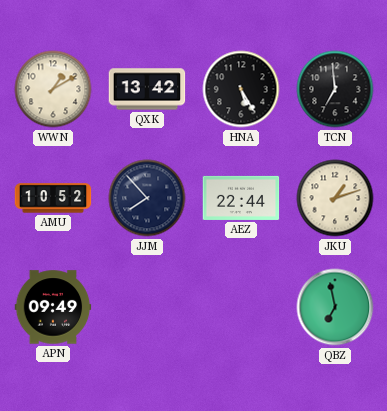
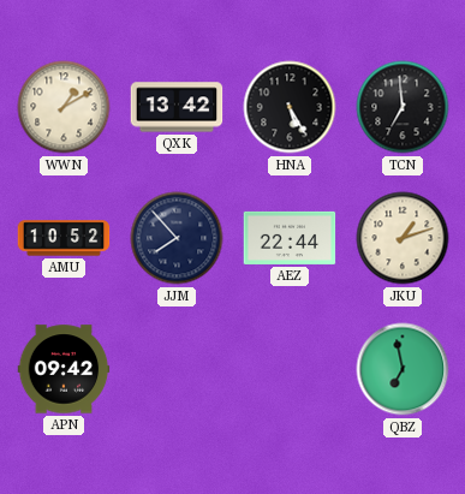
APN: 09:49 -> 09:42 (64, 369)
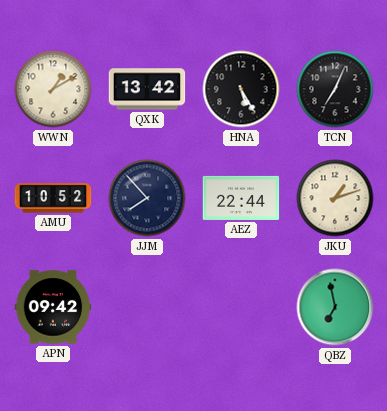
TCN: 6:59 -> 7:04 (335, 89)
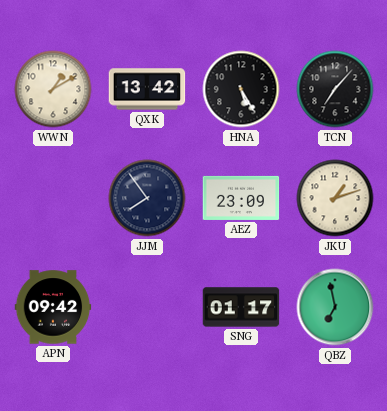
TCN: 7:04 -> 7:07 (335, 89)
AMU: 10:52 -> none (53, 198)
JJM: 7:53 -> 7:54 (147, 198)
AEZ: 22:44 -> 23:09 (241, 198)
SNG: none -> 01:17 (241, 307)
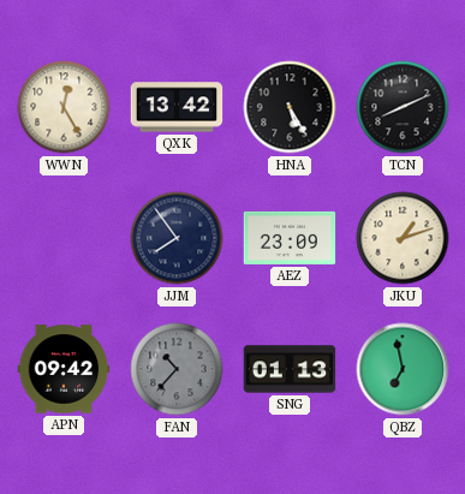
WWN: 1:10 -> 12:25 (64, 107)
TCN: 7:07 -> 8:11 (403, 107)
FAN: none -> 10:37 (177, 369)
SNG: 01:17 -> 01:13 (290, 369)
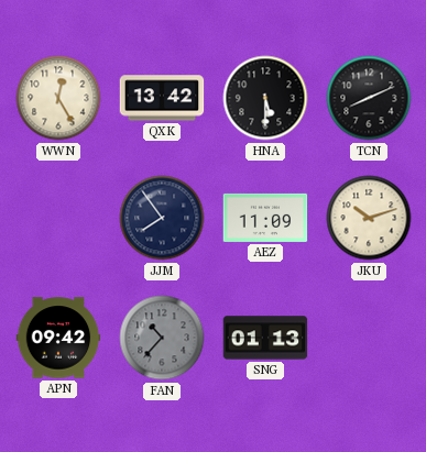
HNA: 5:25 -> 5:30 (265, 98)
AEZ: 23:09 -> 11:09 (265, 218)
JKU: 1:12 -> 10:12 (369, 218)
QBZ: 6:58 -> none (403, 369)
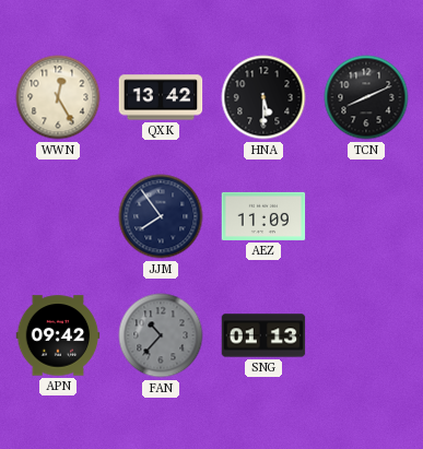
JKU: 10:12 -> none (369, 218)
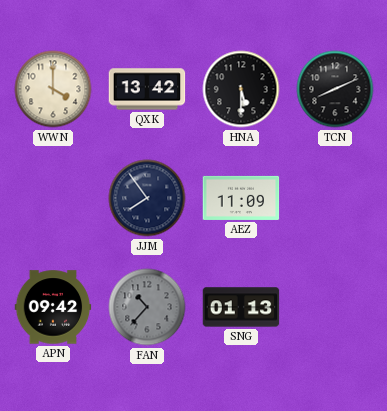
WWN: 12:25 -> 4:00 (53, 89)
